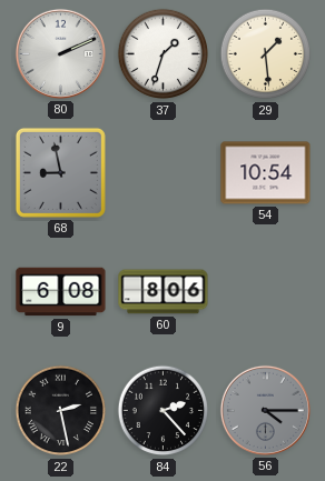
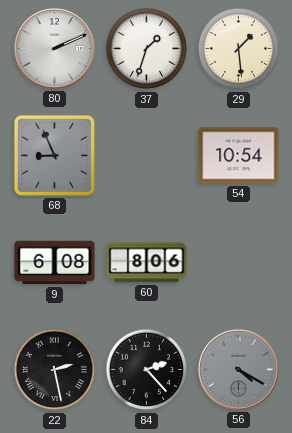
68: 8:58 -> 8:56 (54, 155)
56: 4:15 -> 4:20 (238, 369)
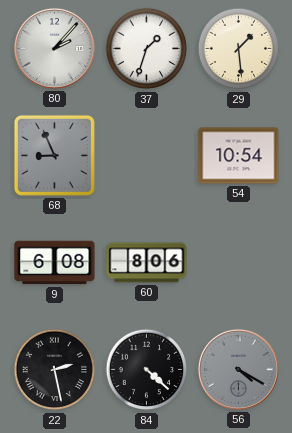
80: 2:11 -> 2:07 (54, 48)
84: 2:23 -> 4:22 (147, 370)
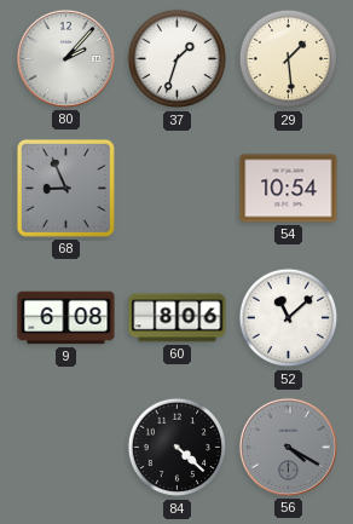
52: none -> 11:08 (289, 318)
22: 2:28 -> none (55, 370)
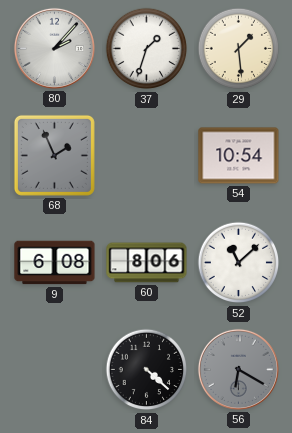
68: 8:56 -> 1:56 (54, 155)
56: 4:20 -> 6:20 (238, 369)
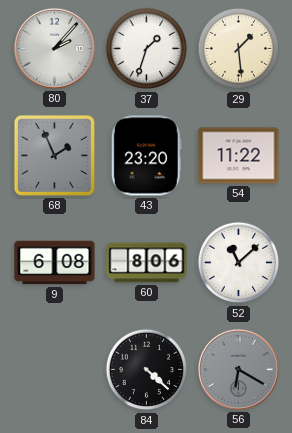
43: none -> 23:20 (146, 156)
54: 10:54 -> 11:22 (239, 156)
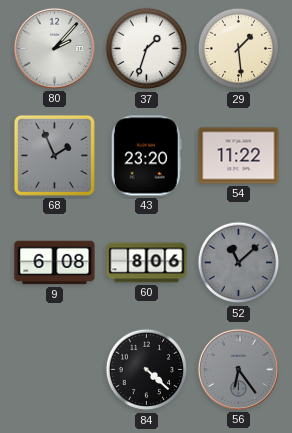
52 dial: white -> grey (239, 263)
56: 6:20 -> 6:24 (238, 369)
